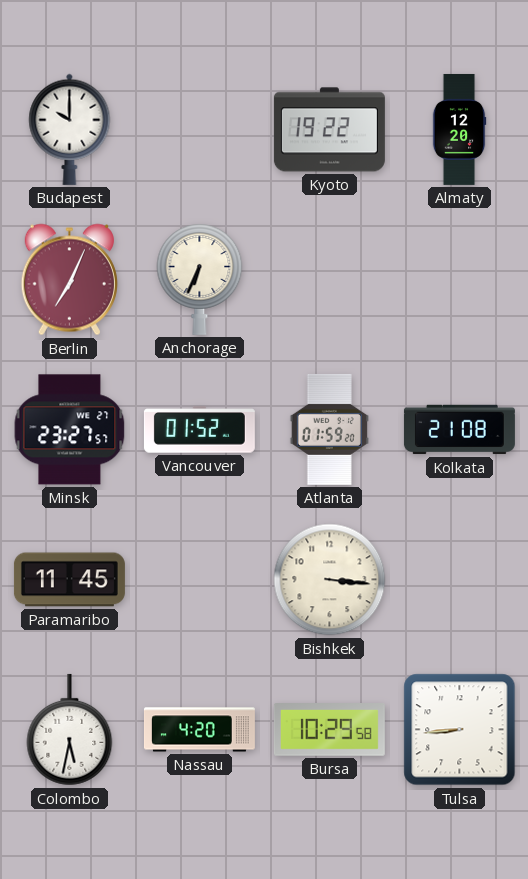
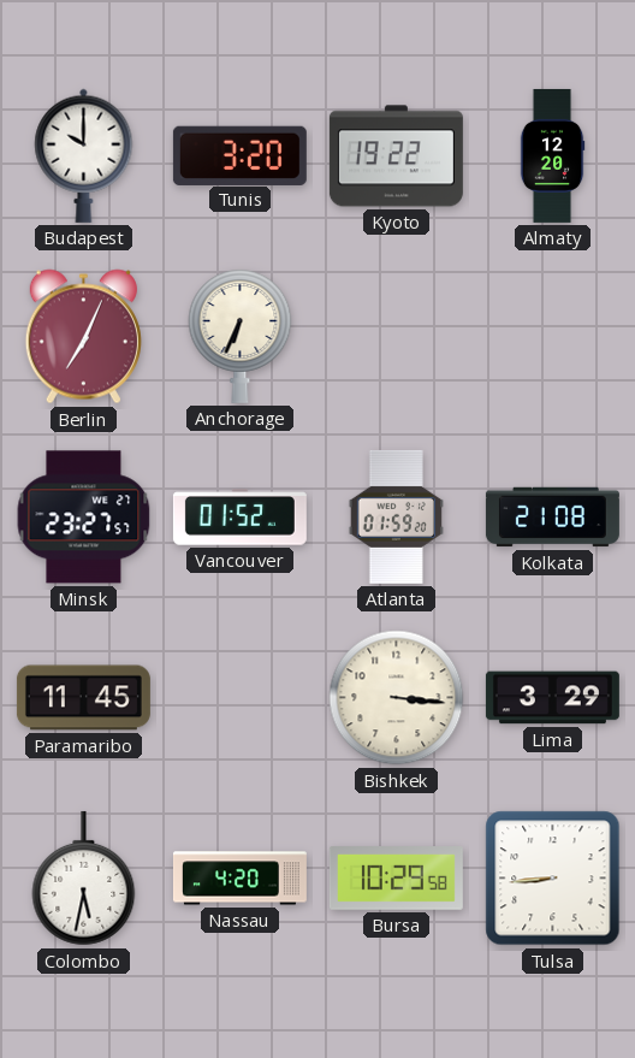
Tunis: none -> 3:20 (239, 155)
Lima: none -> 3:29 (552, 698)
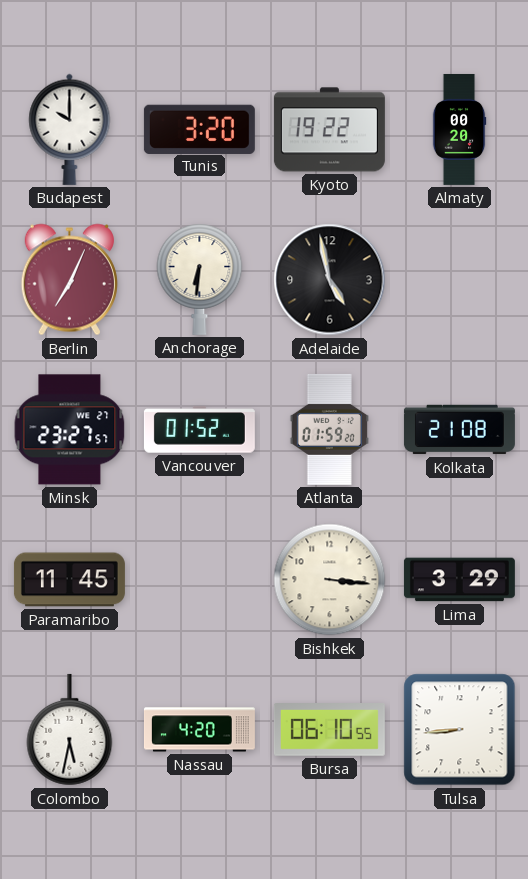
Almaty: 12:20 -> 00:20 (459, 129)
Anchorage: 6:34 -> 6:31 (200, 279)
Adelaide: none -> 4:58 (330, 280)
Bursa: 10:29 -> 06:10 (329, 730)
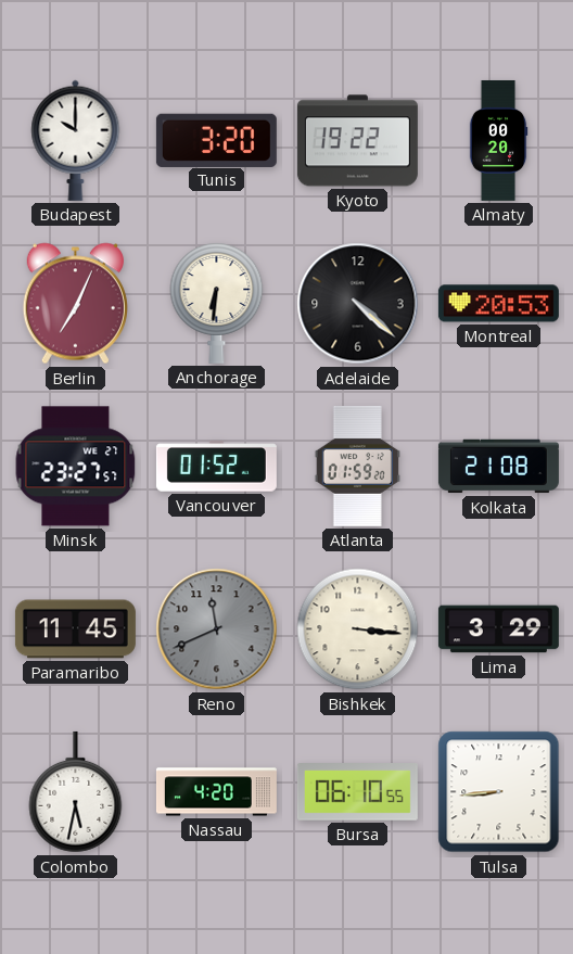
Adelaide: 4:58 -> 4:22 (358, 304)
Montreal: none -> 20:53 (498, 304)
Reno: none -> 11:41 (217, 629)
